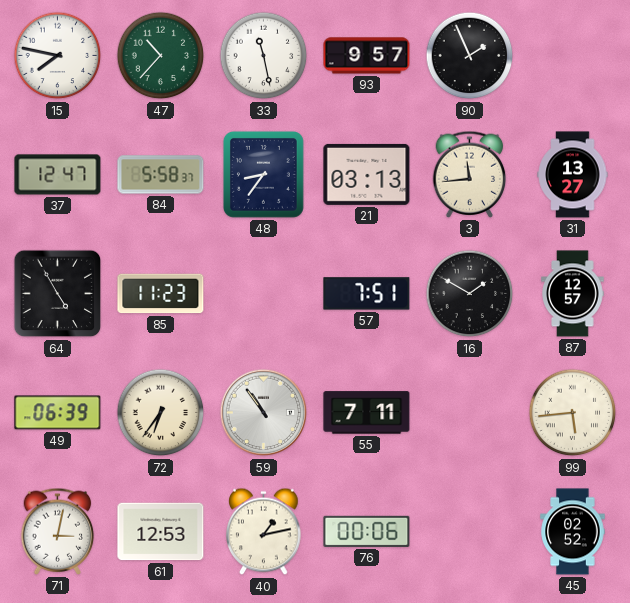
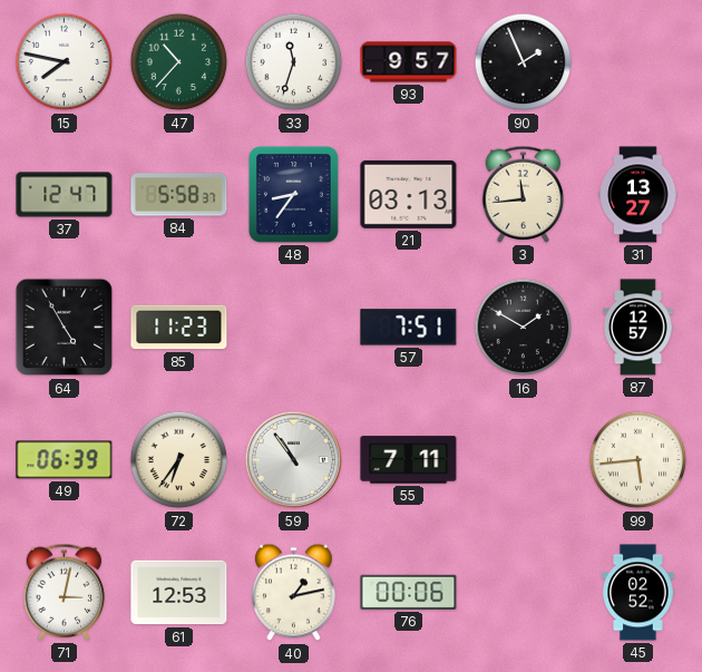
33: 11:28 -> 11:33 (294, 62)
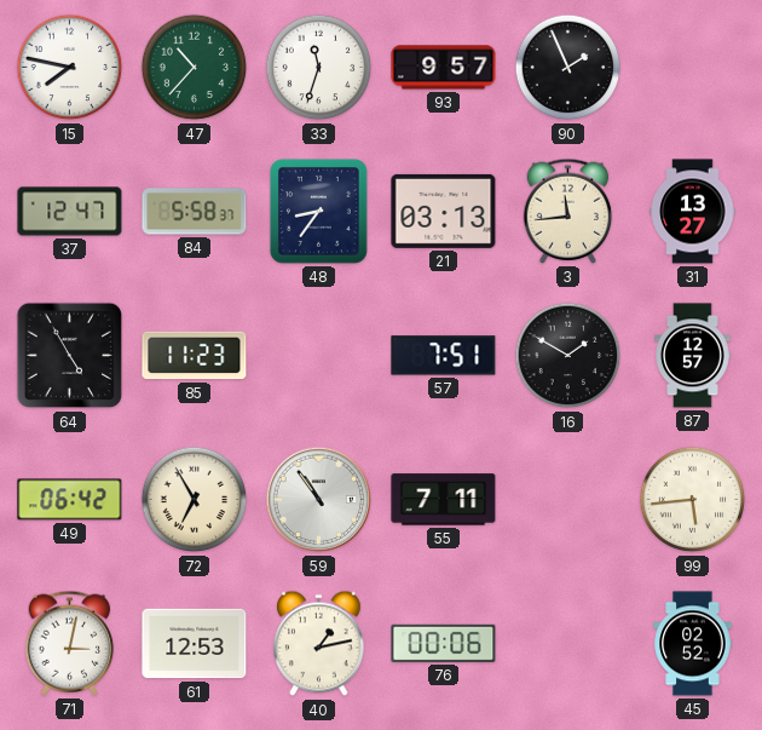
49: 06:39 -> 06:42 (70, 500)
72: 6:36 -> 6:55 (195, 500)
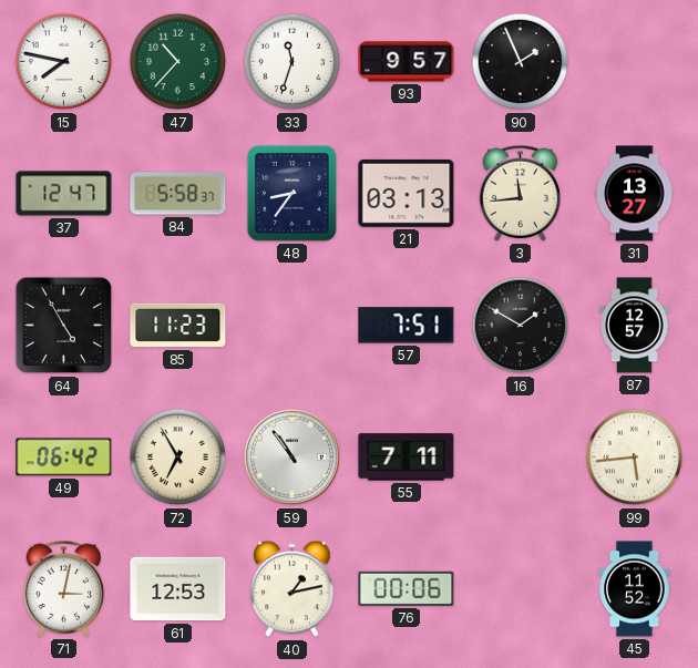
45: 02:52 -> 11:52 (635, 589)
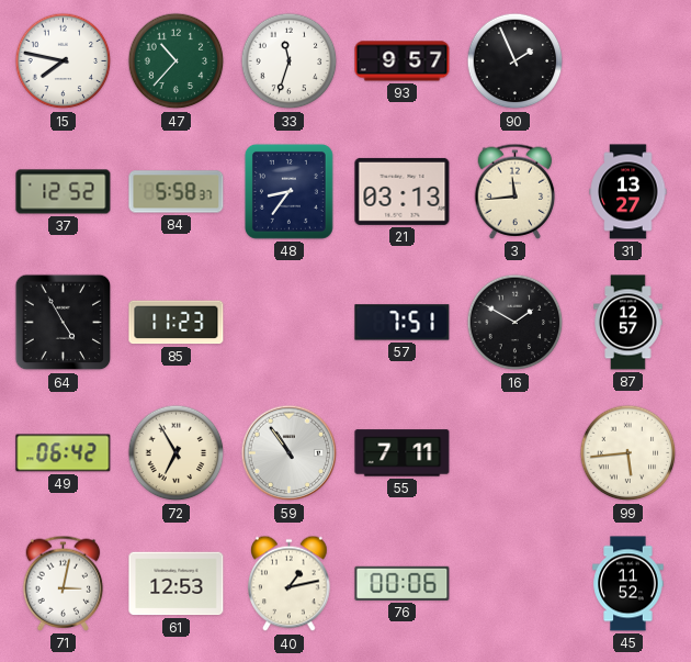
37: 12:47 -> 12:52 (64, 192)
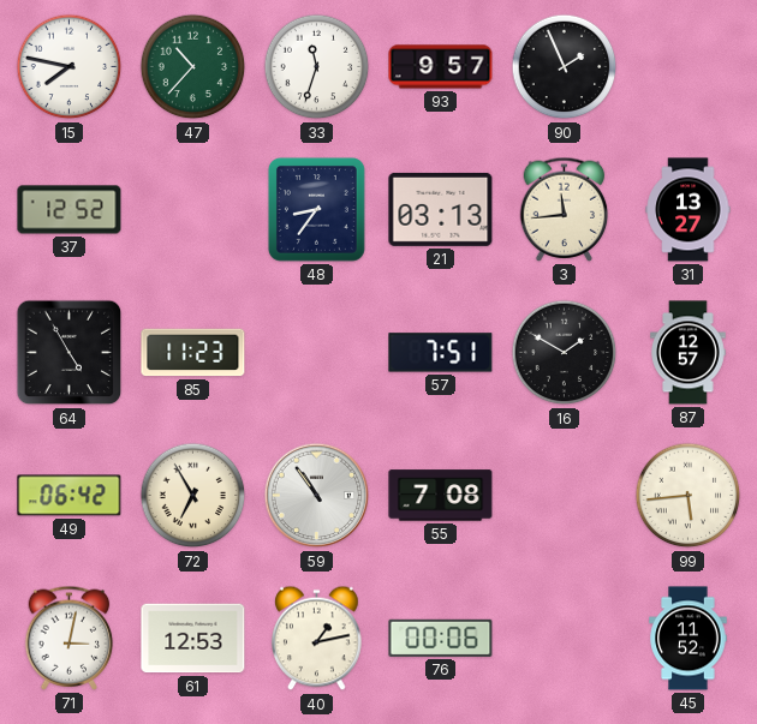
84: 5:58 -> none (177, 192)
55: 7:11 -> 7:08 (441, 496)
